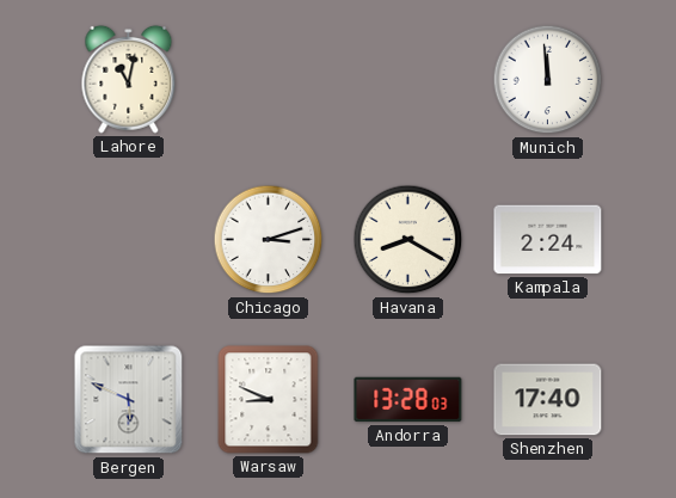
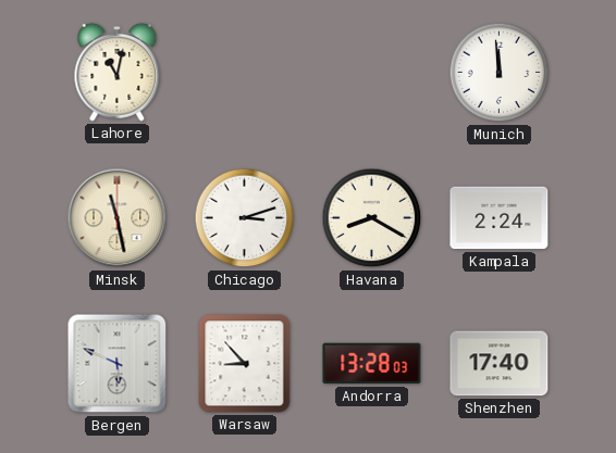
Minsk: none -> 11:28 (118, 218)
Warsaw: 8:49 -> 8:53 (245, 364)
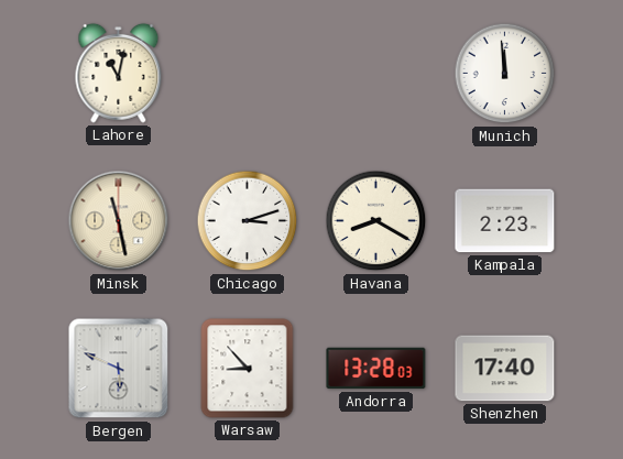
Kampala: 2:24 -> 2:23 (505, 221)
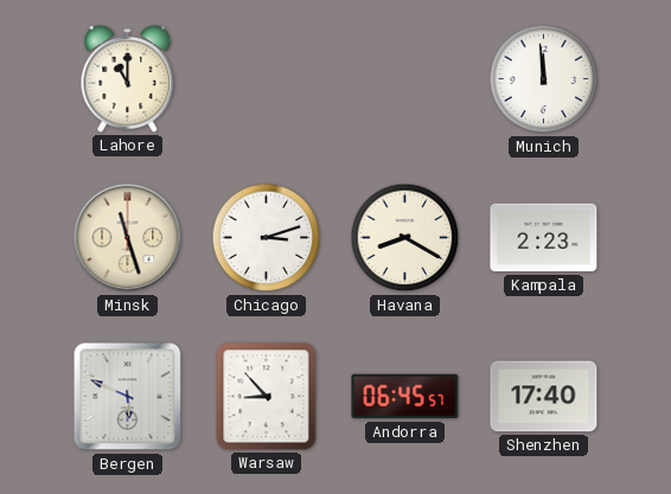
Lahore: 11:02 -> 11:00 (128, 78)
Minsk: 11:28 -> 11:27 (128, 238)
Andorra: 13:28 -> 06:45 (405, 397)
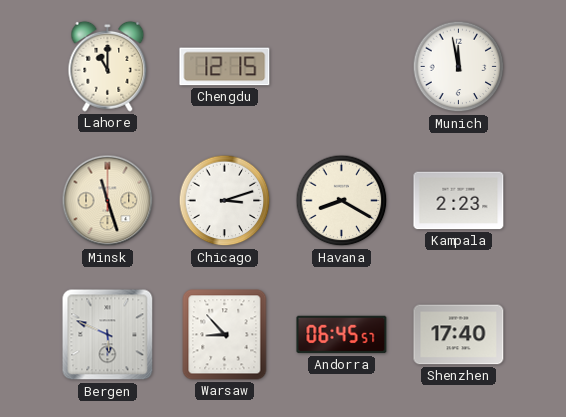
Chengdu: none -> 12:15 (225, 67)
Munich: 11:59 -> 11:58 (459, 67)
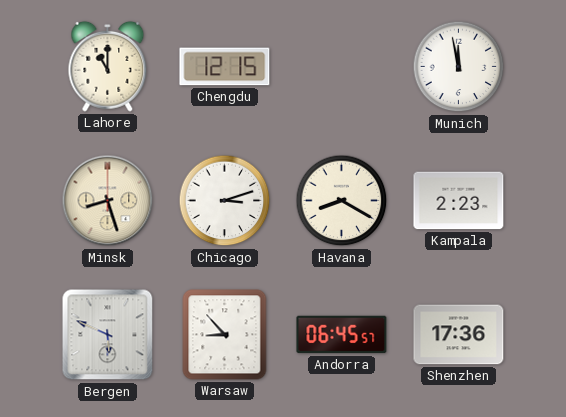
Minsk: 11:27 -> 8:27 (108, 201)
Shenzhen: 17:40 -> 17:36 (459, 335)
